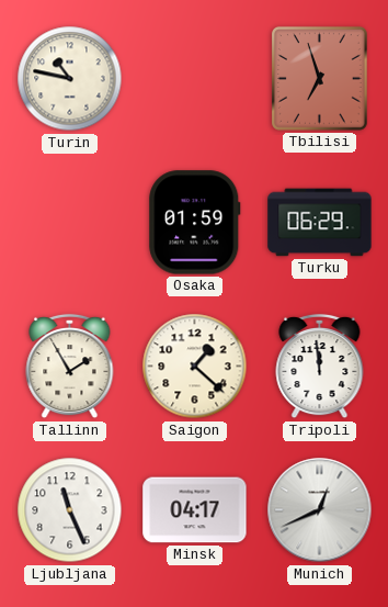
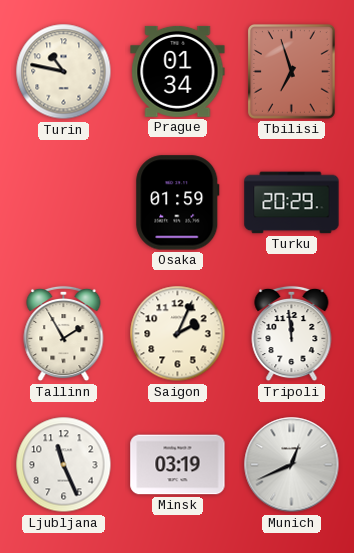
Prague: none -> 01:34 (178, 71)
Turku: 06:29 -> 20:29 (292, 203)
Saigon: 1:22 -> 2:04 (178, 334)
Minsk: 04:17 -> 03:19 (178, 465)
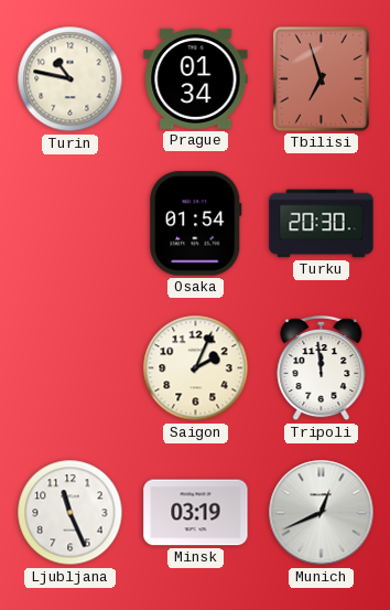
Osaka: 01:59 -> 01:54 (196, 224)
Turku: 20:29 -> 20:30 (322, 224)
Tallinn: 1:55 -> none (64, 334)
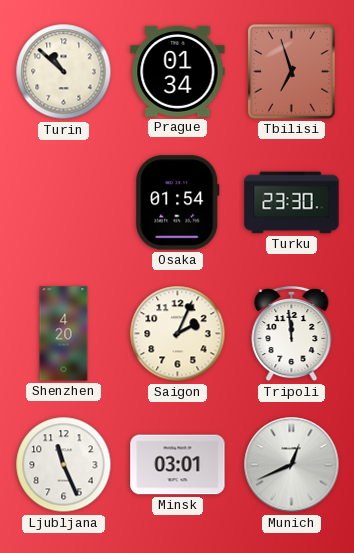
Turin: 10:47 -> 10:52 (64, 72)
Turku: 20:30 -> 23:30 (292, 203)
Shenzhen: none -> 4:20 (64, 334)
Minsk: 03:19 -> 03:01 (178, 465)
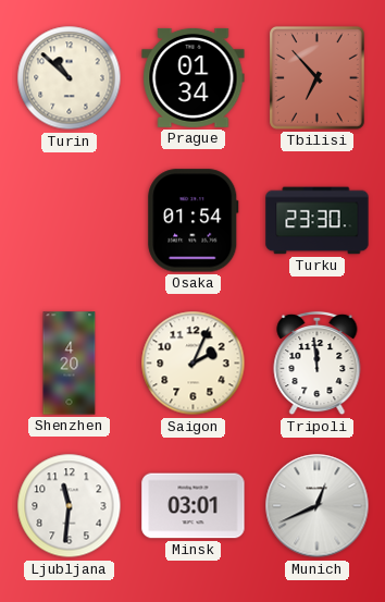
Tbilisi: 6:57 -> 6:53 (316, 77)
Ljubljana: 11:26 -> 11:31 (70, 506)
